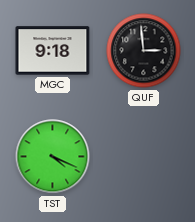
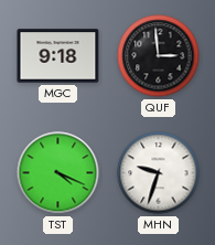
MHN: none -> 9:33 (159, 173)
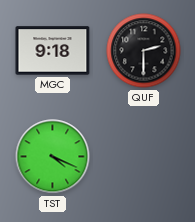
QUF: 2:59 -> 2:30 (144, 51)
MHN: 9:33 -> none (159, 173)
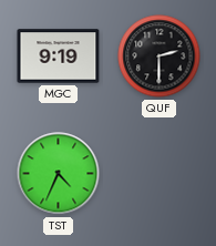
MGC: 9:18 -> 9:19 (59, 57)
TST: 4:19 -> 4:34 (59, 174)
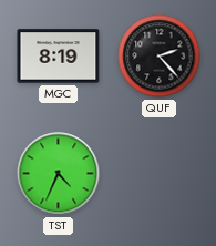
MGC: 9:19 -> 8:19 (59, 57)
QUF: 2:30 -> 2:23 (160, 57)
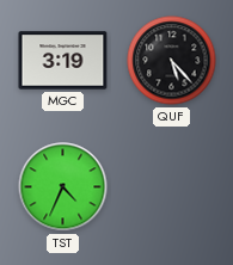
MGC: 8:19 -> 3:19 (63, 61)
QUF: 2:23 -> 5:23 (172, 61)
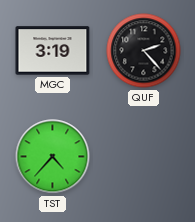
QUF: 5:23 -> 2:23 (144, 51)
TST: 4:34 -> 4:37 (53, 157)
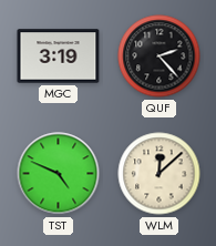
TST: 4:37 -> 4:49 (59, 174)
WLM: none -> 12:08 (160, 174)
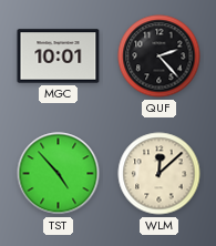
MGC: 3:19 -> 10:01 (59, 57)
TST: 4:49 -> 4:53 (59, 174)
